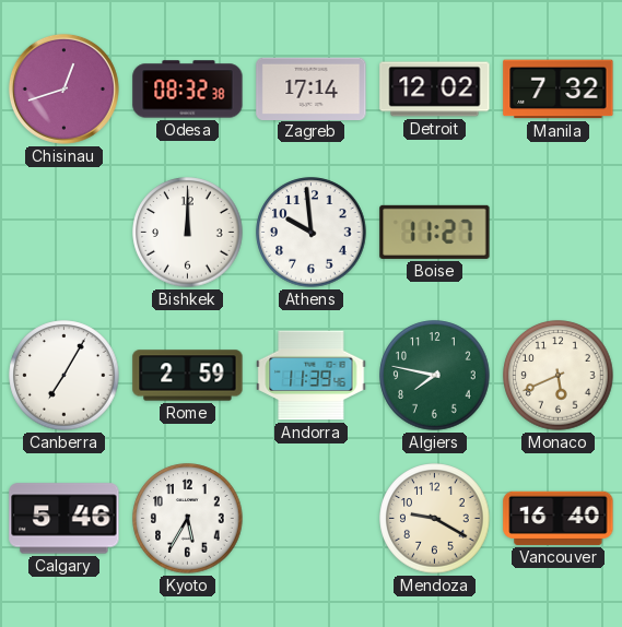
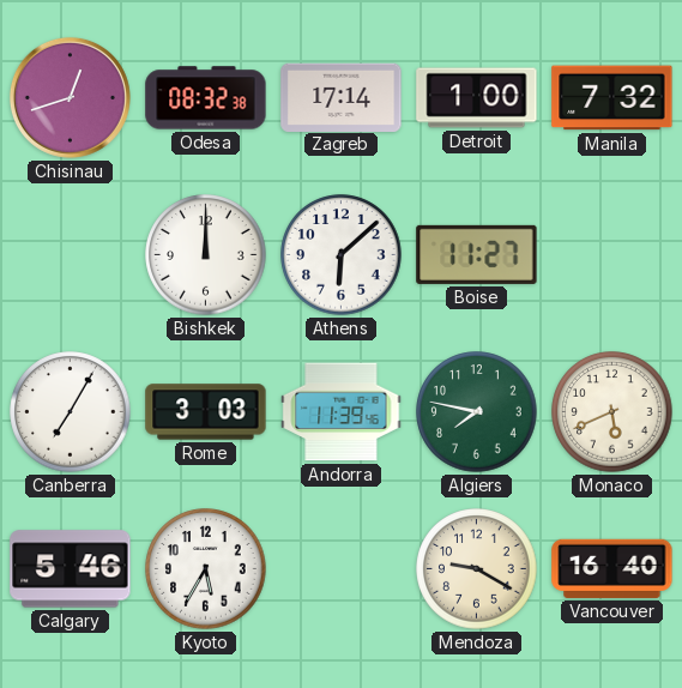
Detroit: 12:02 -> 1:00 (477, 98)
Athens: 9:59 -> 6:08 (342, 255)
Rome: 2:59 -> 3:03 (206, 412)
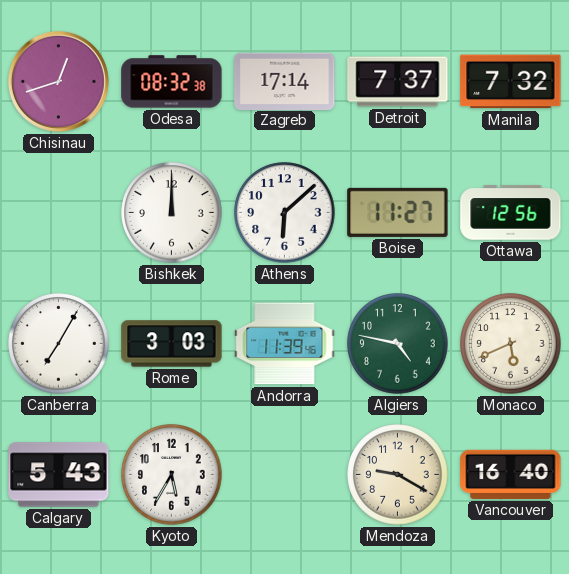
Detroit: 1:00 -> 7:37 (398, 82)
Ottawa: none -> 12:56 (511, 213)
Algiers: 7:47 -> 4:47 (398, 344)
Calgary: 5:46 -> 5:43 (59, 475)
